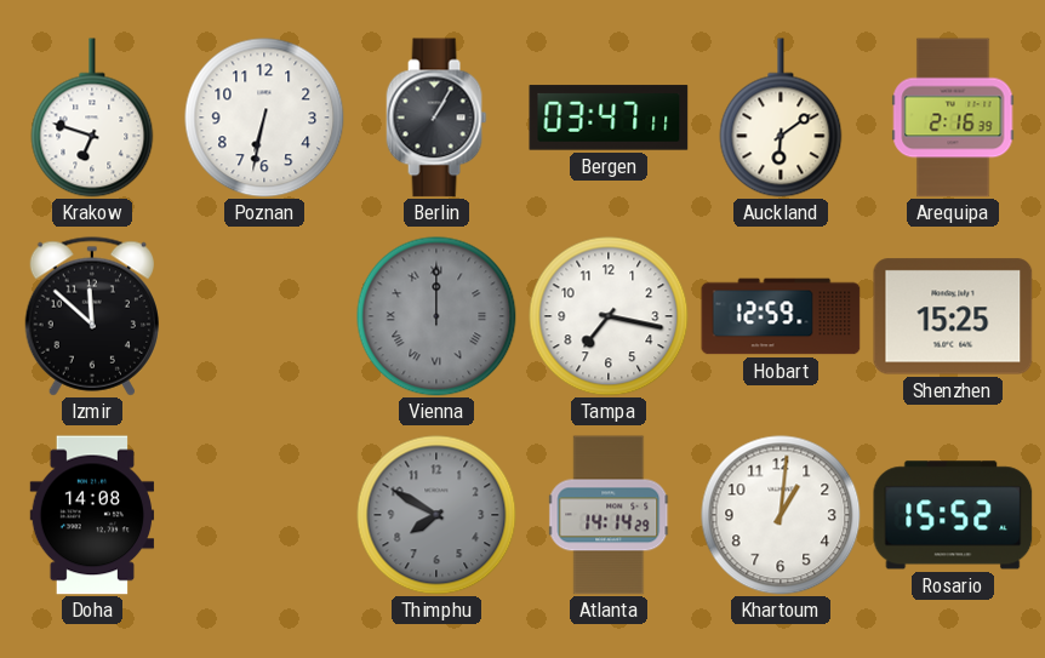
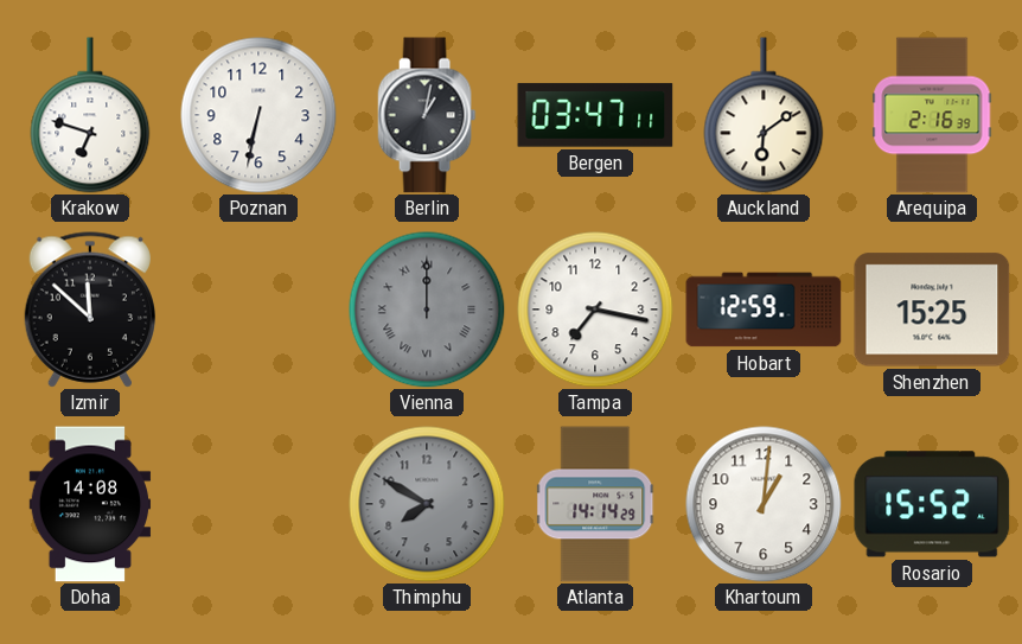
Berlin: 1:05 -> 1:02 (427, 115)
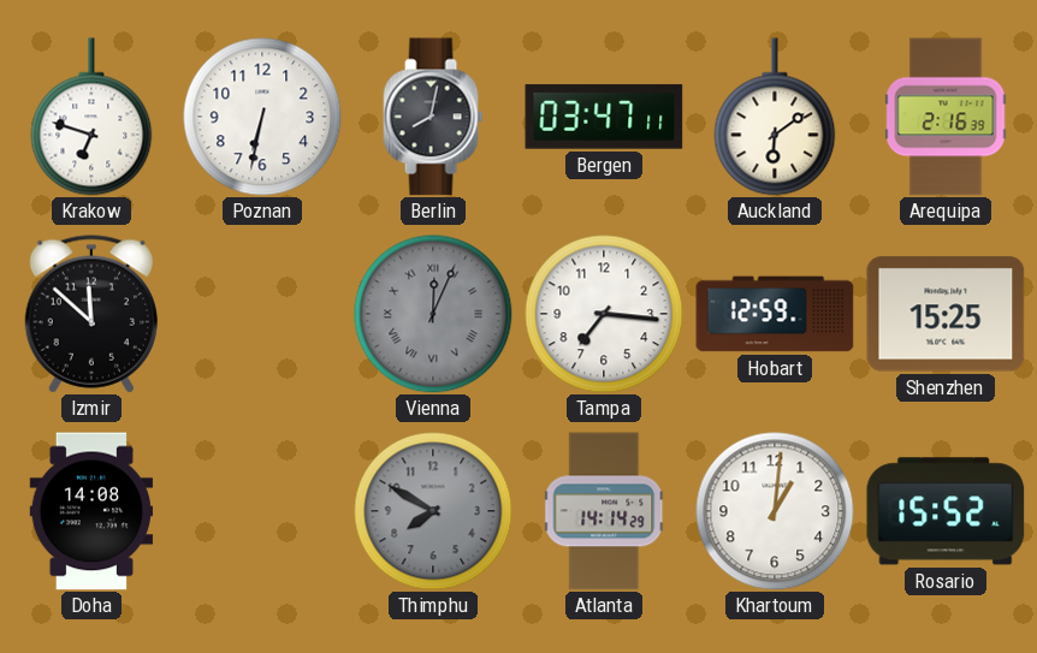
Berlin: 1:02 -> 8:02 (433, 117)
Vienna: 12:00 -> 12:04 (433, 314)
Tampa: 7:17 -> 7:16 (604, 314)
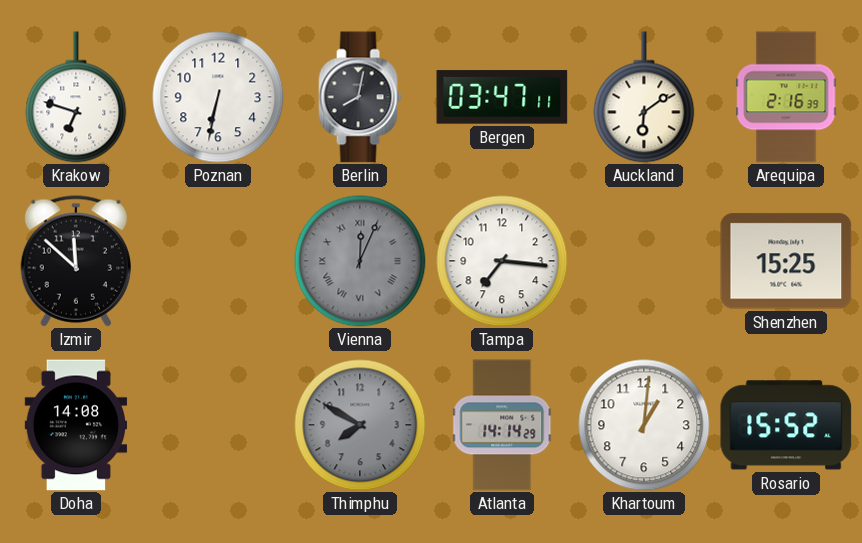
Hobart: 12:59 -> none (775, 314)
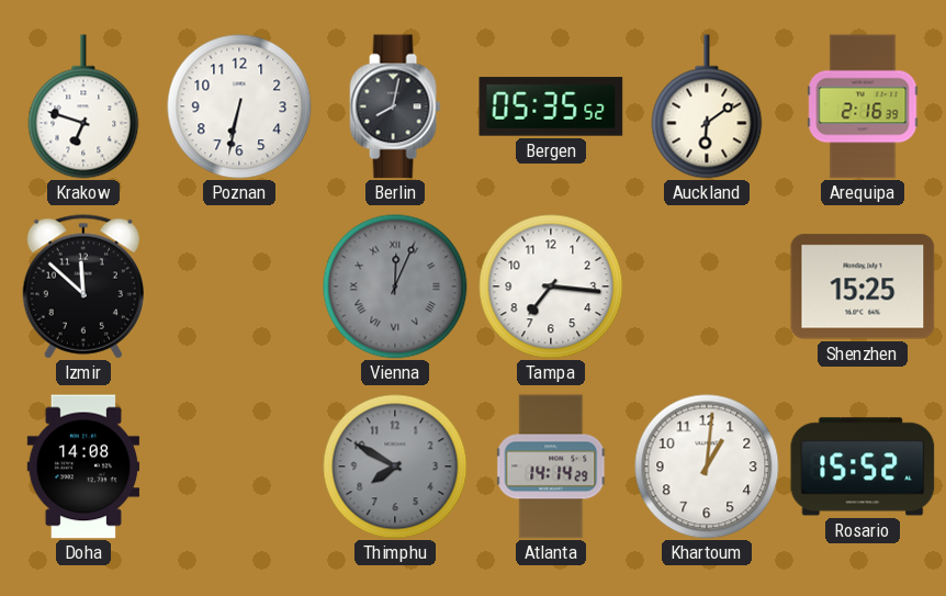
Bergen: 03:47 -> 05:35 (551, 106)
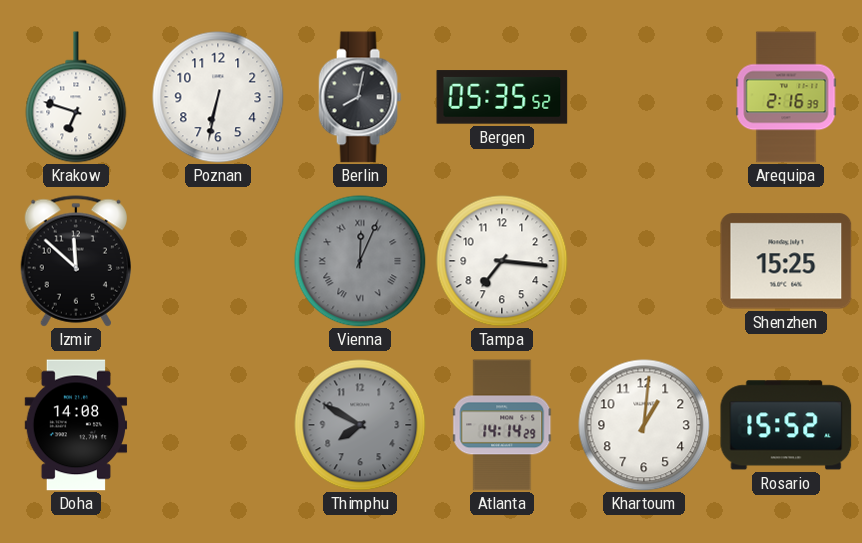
Auckland: 6:09 -> none (707, 106)
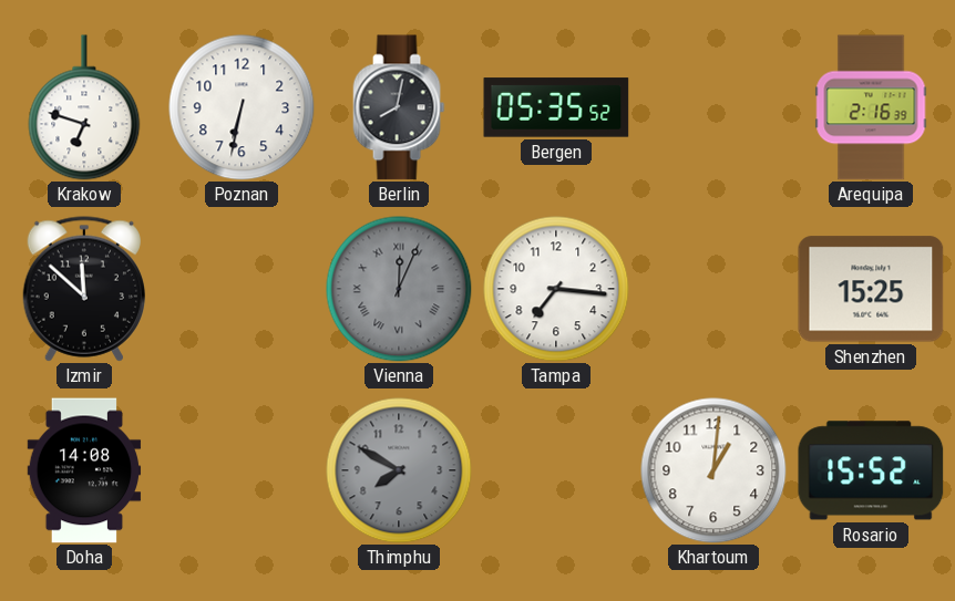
Atlanta: 14:14 -> none (503, 425)
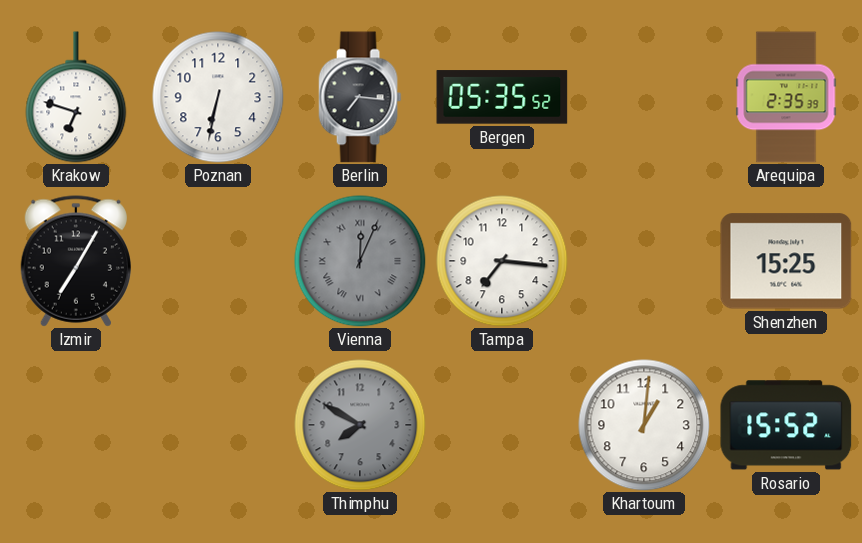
Berlin: 8:02 -> 7:16 (360, 97)
Arequipa: 2:16 -> 2:35 (786, 97)
Izmir: 11:52 -> 7:05 (76, 261)
Doha: 14:08 -> none (84, 470)
